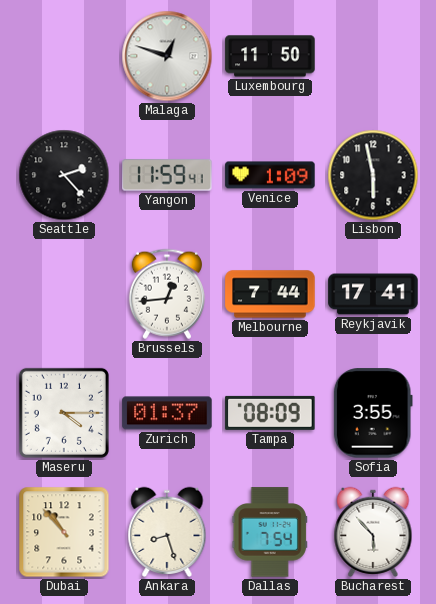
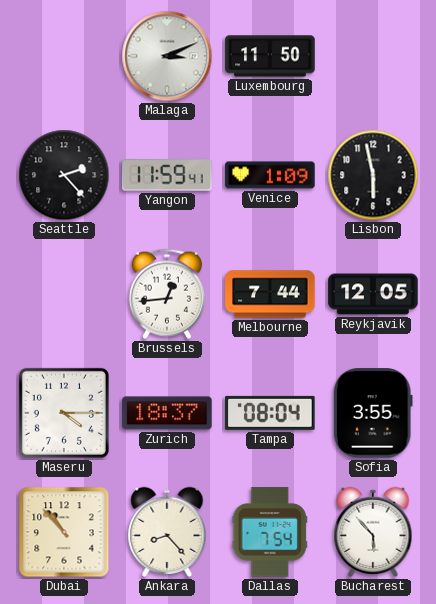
Malaga: 12:48 -> 3:11 (167, 56)
Reykjavik: 17:41 -> 12:05 (373, 294)
Zurich: 01:37 -> 18:37 (167, 413)
Tampa: 08:09 -> 08:04 (270, 413)
Ankara: 8:27 -> 8:23 (167, 532)
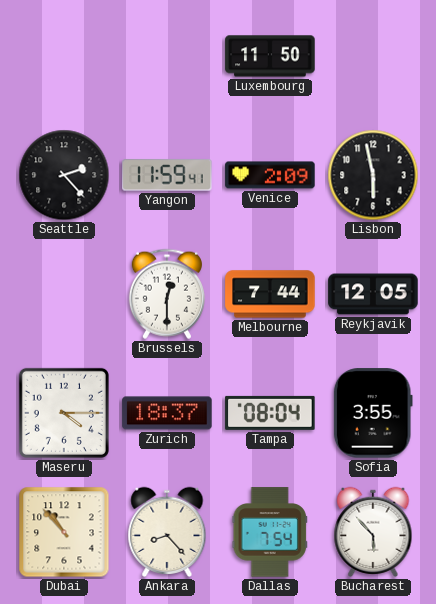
Malaga: 3:11 -> none (167, 56)
Venice: 1:09 -> 2:09 (270, 175)
Brussels: 12:44 -> 12:30 (167, 294)
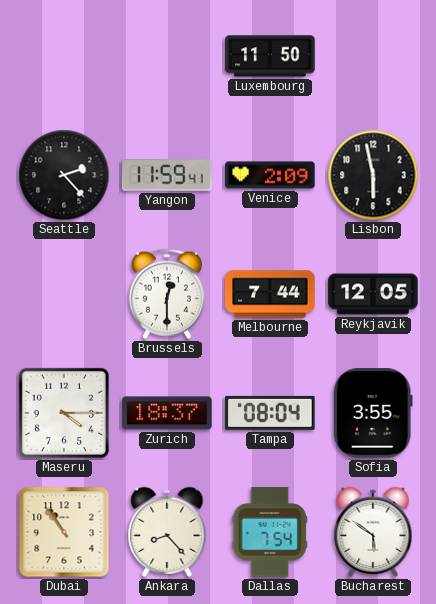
Dubai: 10:53 -> 10:54 (64, 532)
Bucharest: 5:53 -> 5:51 (373, 532)
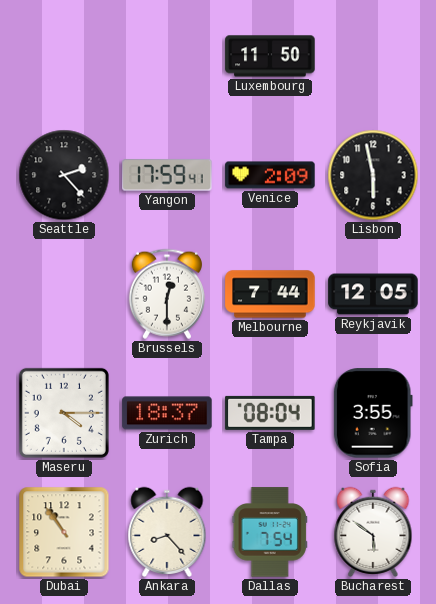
Yangon: 11:59 -> 17:59 (167, 175)
